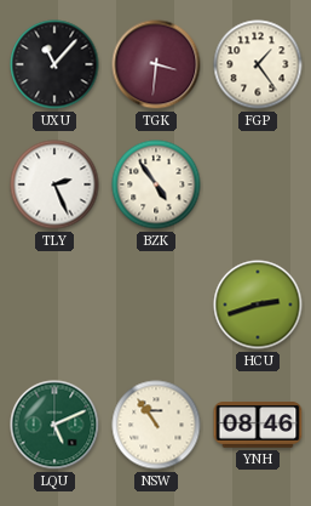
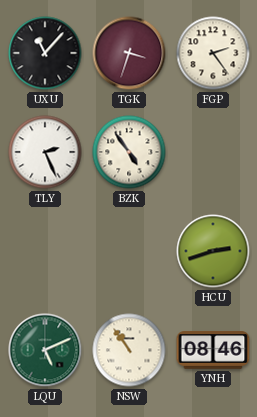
TGK: 3:31 -> 3:33 (129, 53)
FGP: 1:24 -> 2:24 (213, 53)
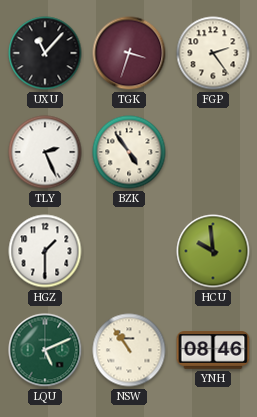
HGZ: none -> 1:30 (45, 251)
HCU: 2:42 -> 9:59 (213, 251)
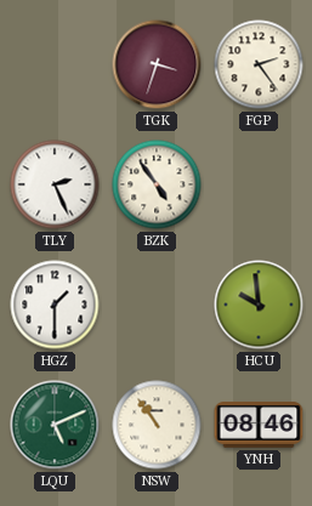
UXU: 11:07 -> none (45, 53)
